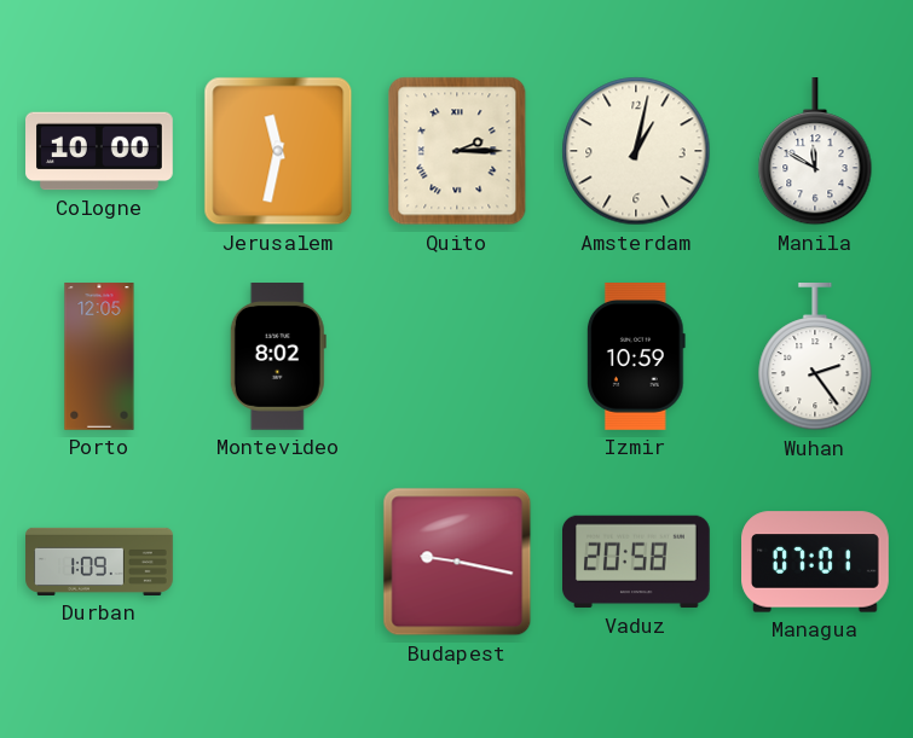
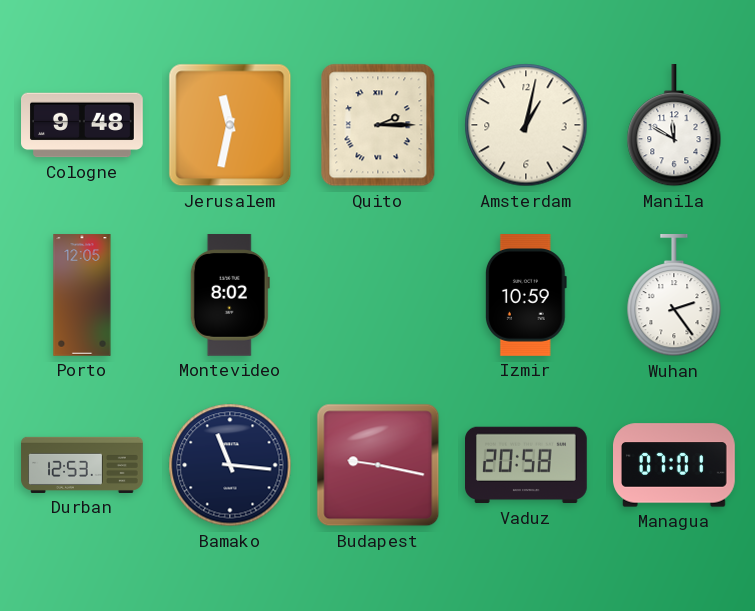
Cologne: 10:00 -> 9:48 (83, 125)
Durban: 1:09 -> 12:53 (82, 465)
Bamako: none -> 11:16 (230, 465)
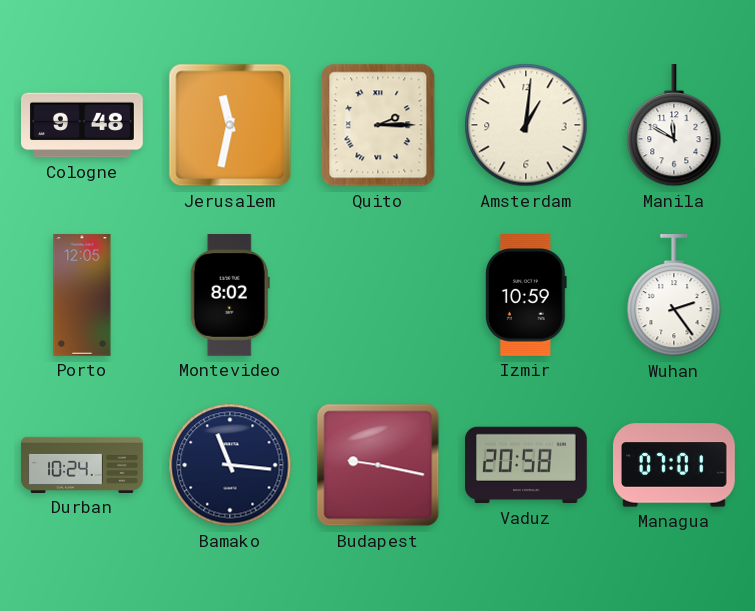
Amsterdam: 1:02 -> 1:01 (526, 125)
Durban: 12:53 -> 10:24 (82, 465)
